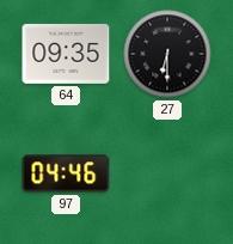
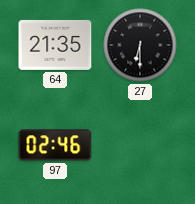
64: 09:35 -> 21:35 (55, 45)
97: 04:46 -> 02:46 (55, 145)
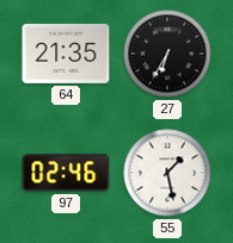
27: 6:30 -> 6:35 (167, 54)
55: none -> 1:28 (167, 173)
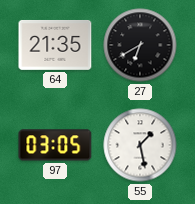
27: 6:35 -> 6:40 (140, 45)
97: 02:46 -> 03:05 (55, 145)
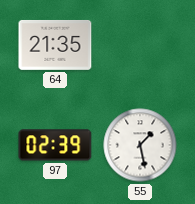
27: 6:40 -> none (140, 45)
97: 03:05 -> 02:39 (55, 145)
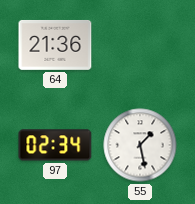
64: 21:35 -> 21:36 (55, 45)
97: 02:39 -> 02:34 (55, 145)
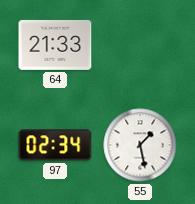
64: 21:36 -> 21:33 (55, 45)
